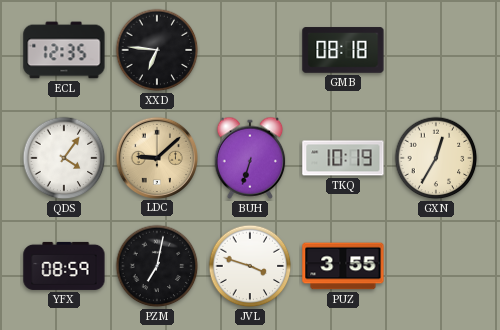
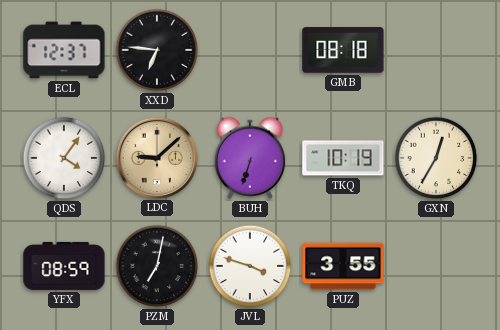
ECL: 12:35 -> 12:37 (64, 50)
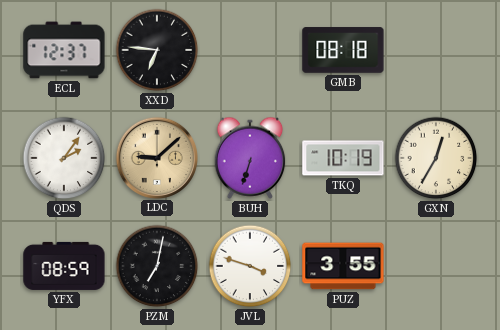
QDS: 4:06 -> 2:06 (64, 158)
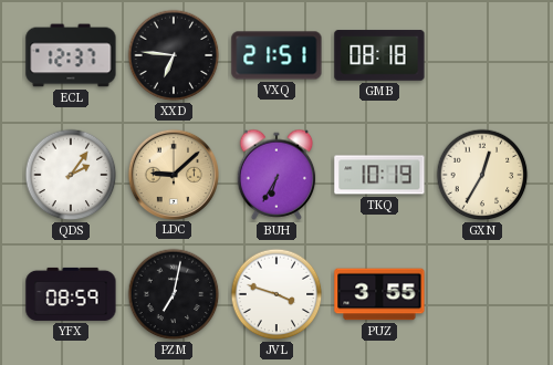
VXQ: none -> 21:51 (276, 55)
BUH: 6:33 -> 6:35 (276, 175)
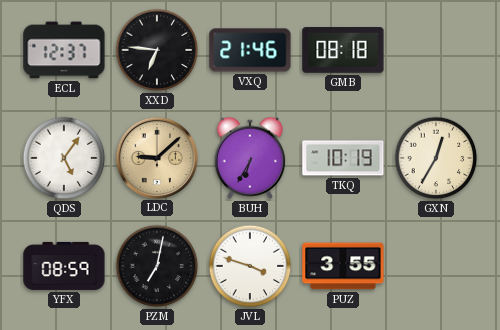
VXQ: 21:51 -> 21:46 (250, 50)
QDS: 2:06 -> 5:06 (64, 158)
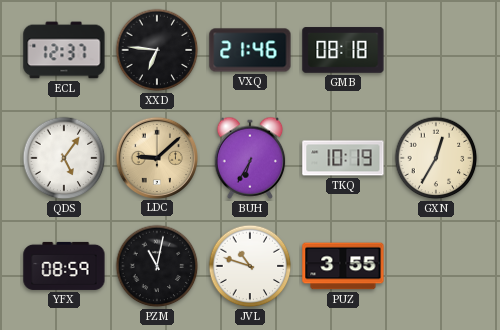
PZM: 7:02 -> 11:02 (157, 266)
JVL: 3:48 -> 10:48 (250, 266)
